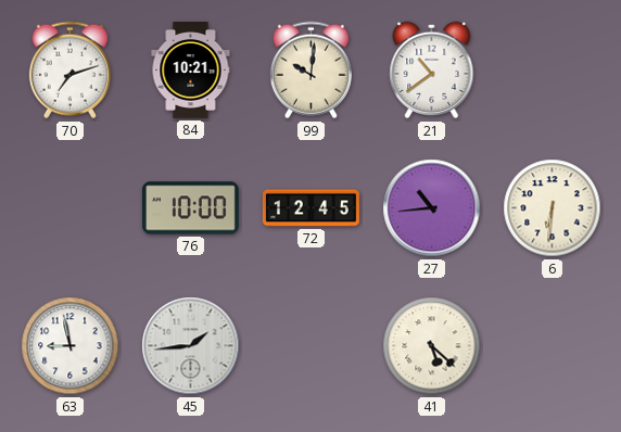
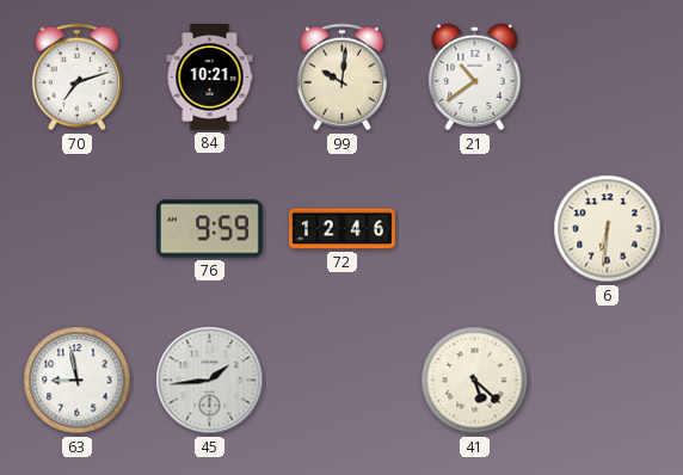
76: 10:00 -> 9:59 (209, 229)
72: 12:45 -> 12:46 (341, 229)
27: 10:44 -> none (432, 208)
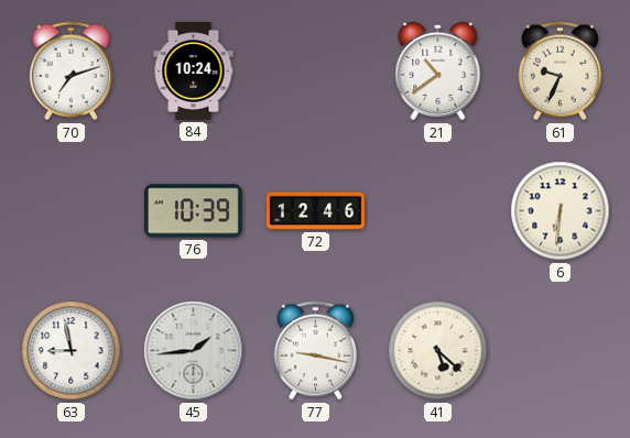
84: 10:21 -> 10:24 (194, 72)
99: 10:01 -> none (341, 78)
61: none -> 9:34 (560, 72)
76: 9:59 -> 10:39 (193, 211)
77: none -> 9:17 (315, 351)
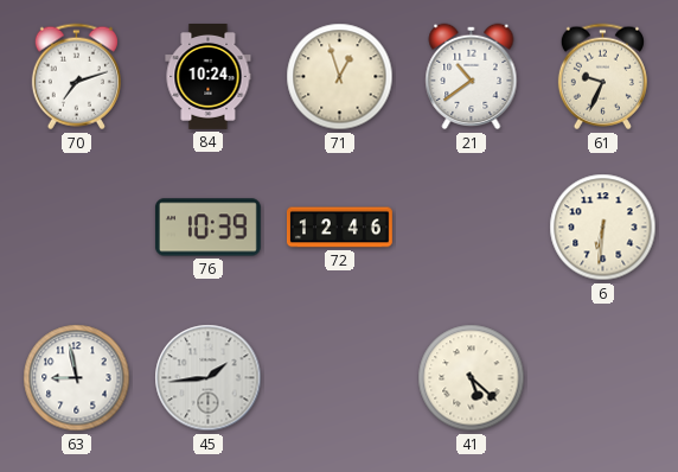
71: none -> 12:57 (340, 77)
77: 9:17 -> none (315, 351)
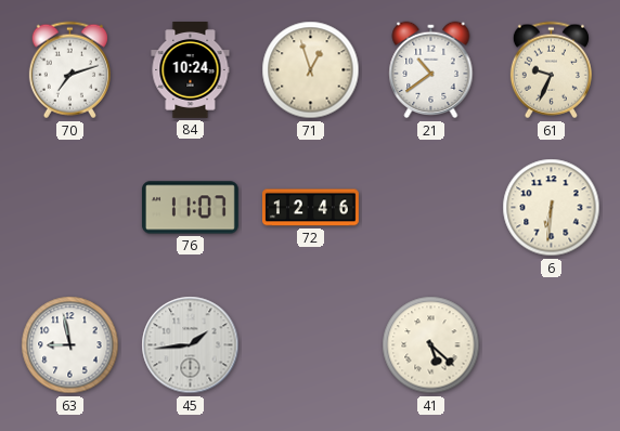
76: 10:39 -> 11:07 (190, 208)
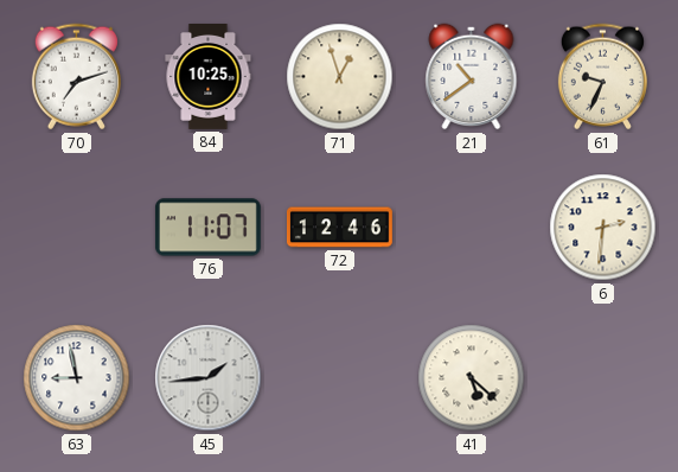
84: 10:24 -> 10:25 (209, 77)
6: 6:31 -> 2:31 (603, 228)
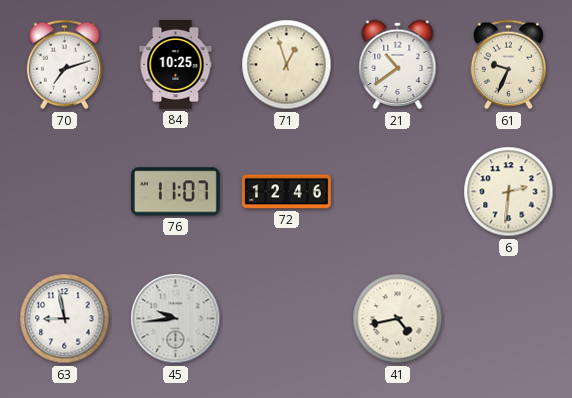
45: 1:44 -> 9:44 (176, 319)
41: 5:22 -> 4:43 (398, 319)
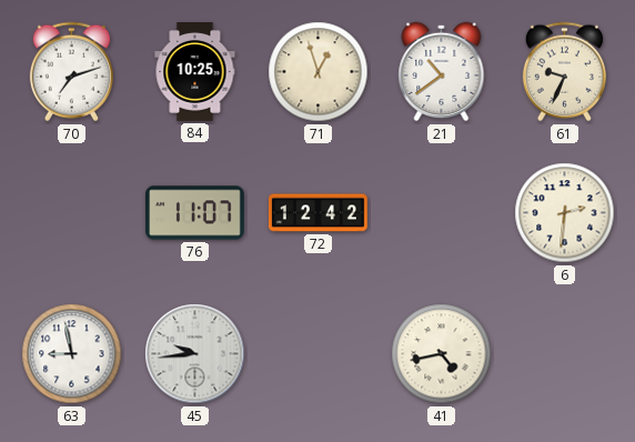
72: 12:46 -> 12:42 (317, 213)
